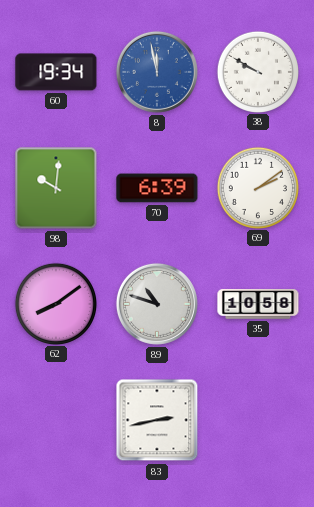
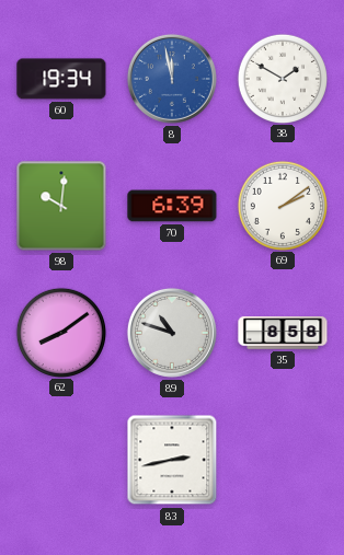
38: 9:50 -> 1:50 (282, 78)
35: 10:58 -> 8:58 (283, 333)
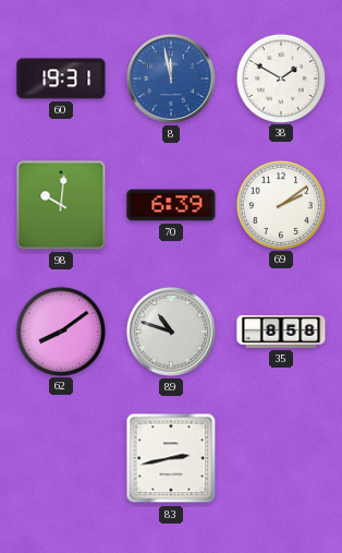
60: 19:34 -> 19:31 (61, 79)
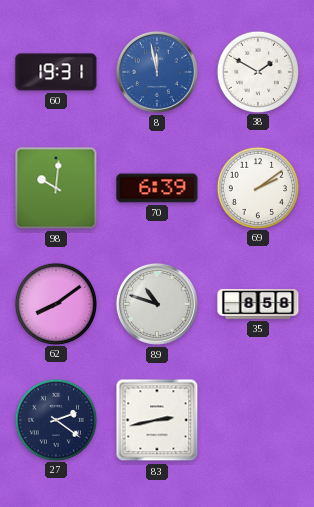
27: none -> 2:21 (55, 419)
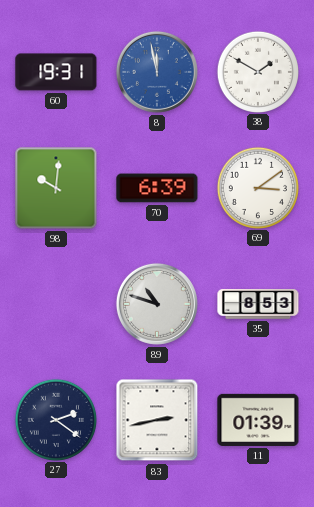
69: 2:09 -> 3:09 (257, 187)
62: 8:09 -> none (55, 303)
35: 8:58 -> 8:53 (258, 304)
11: none -> 01:39 (258, 420)
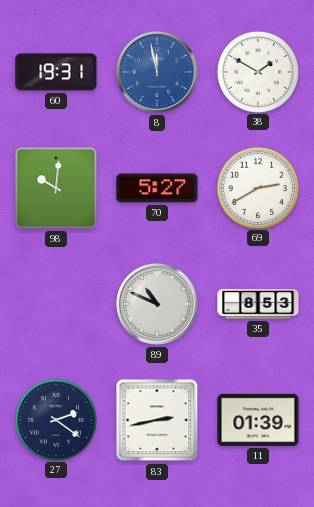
70: 6:39 -> 5:27 (157, 188)
69: 3:09 -> 2:40 (257, 187)
89: 10:48 -> 10:49 (157, 304)
